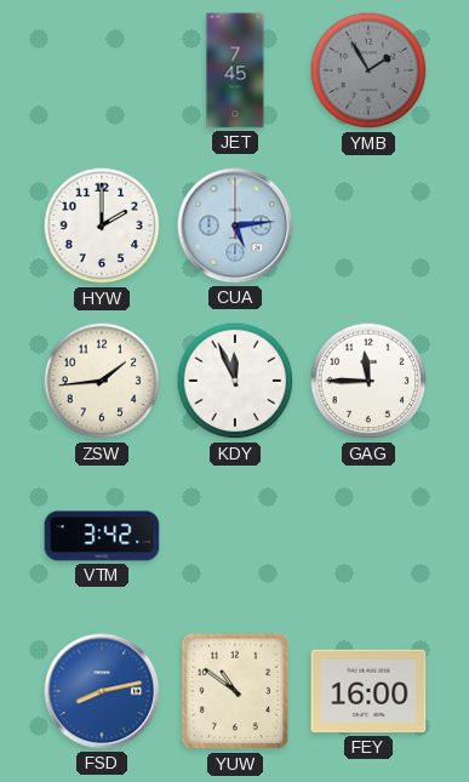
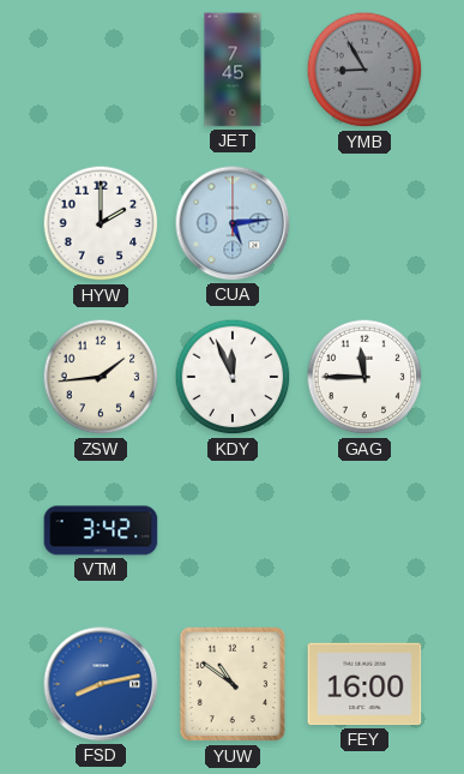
YMB: 1:55 -> 8:55 (364, 70)
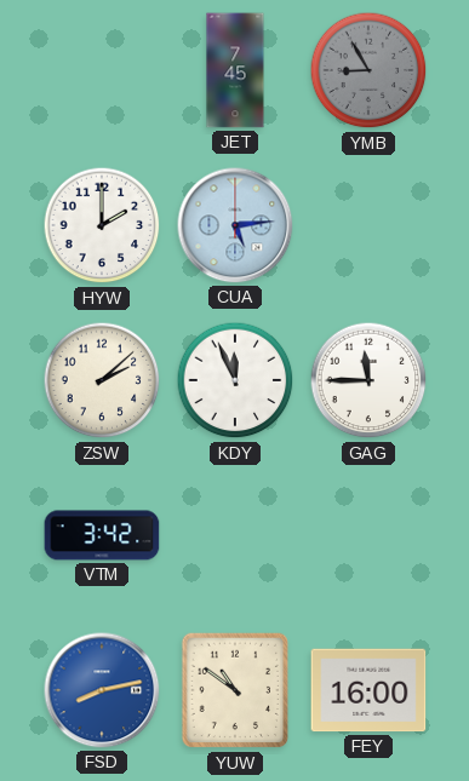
ZSW: 1:44 -> 2:08 (102, 380)
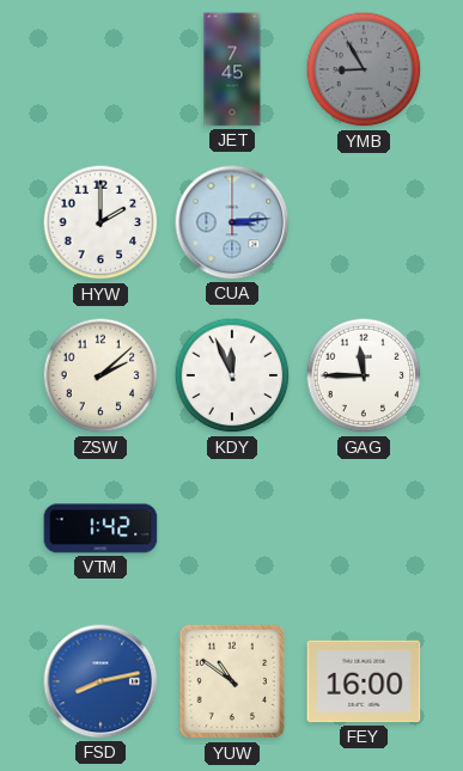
CUA: 5:14 -> 3:14 (232, 222)
VTM: 3:42 -> 1:42 (100, 528)
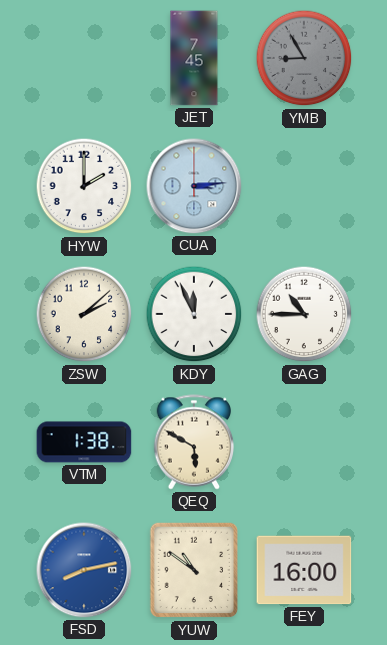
GAG: 11:45 -> 10:45 (304, 314)
VTM: 1:42 -> 1:38 (84, 442)
QEQ: none -> 5:50 (194, 442)
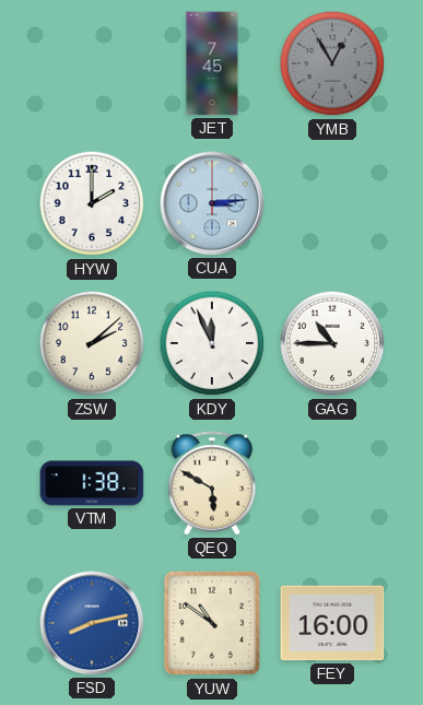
YMB: 8:55 -> 12:55 (332, 63)
